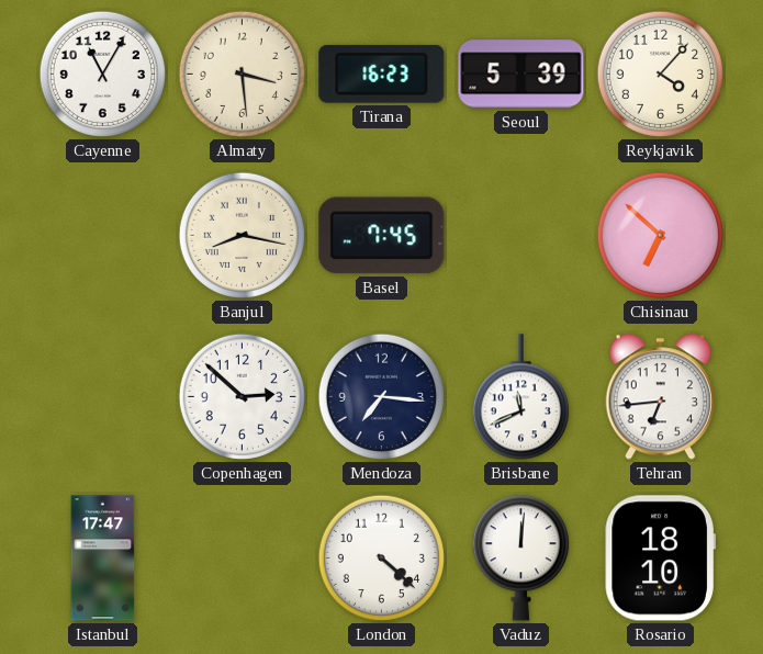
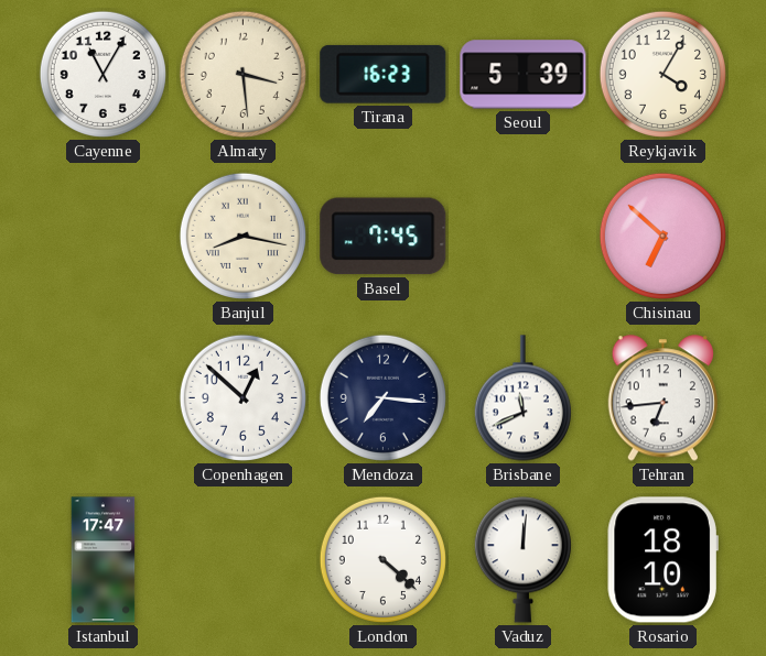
Reykjavik: 4:07 -> 4:05 (662, 74)
Copenhagen: 2:52 -> 12:52 (242, 397)
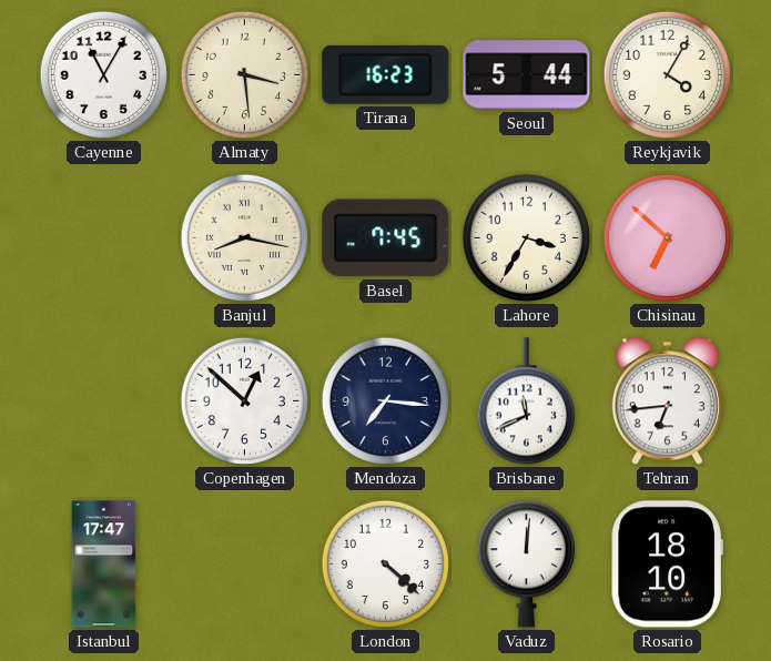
Seoul: 5:39 -> 5:44 (527, 75)
Lahore: none -> 3:35 (526, 237)
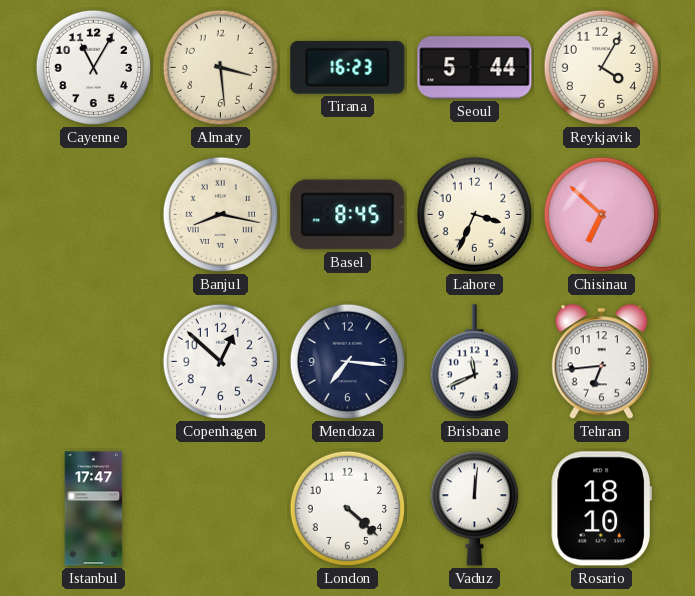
Basel: 7:45 -> 8:45 (348, 215)
Lahore: 3:35 -> 3:34 (474, 214)
